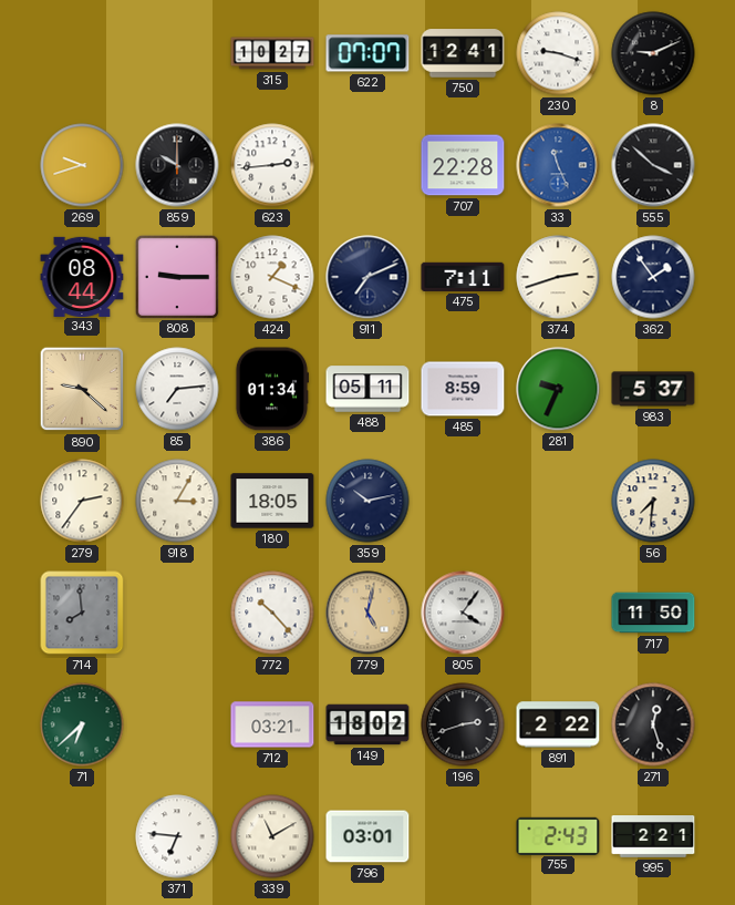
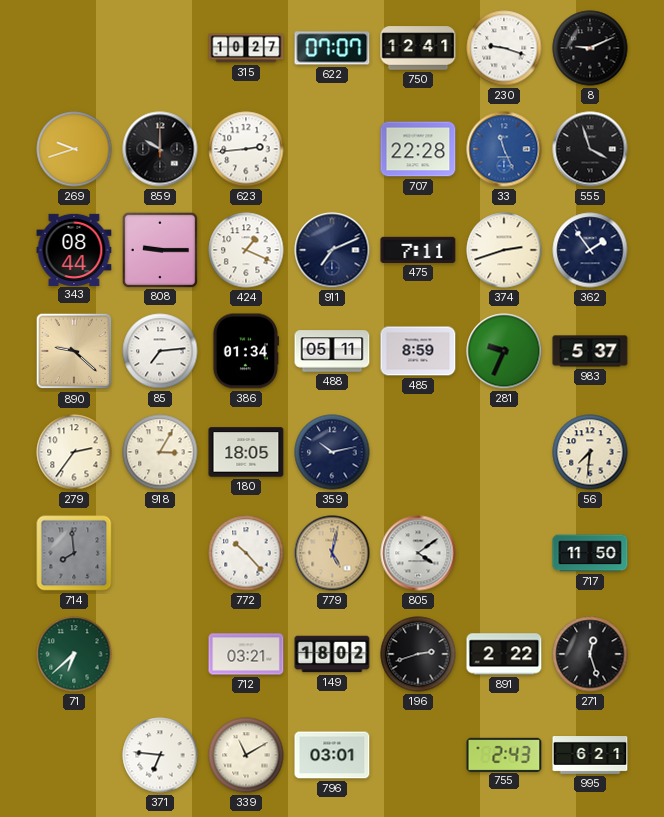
555: 3:52 -> 3:57 (590, 149)
805: 4:06 -> 4:09 (418, 553)
995: 2:21 -> 6:21 (590, 756)
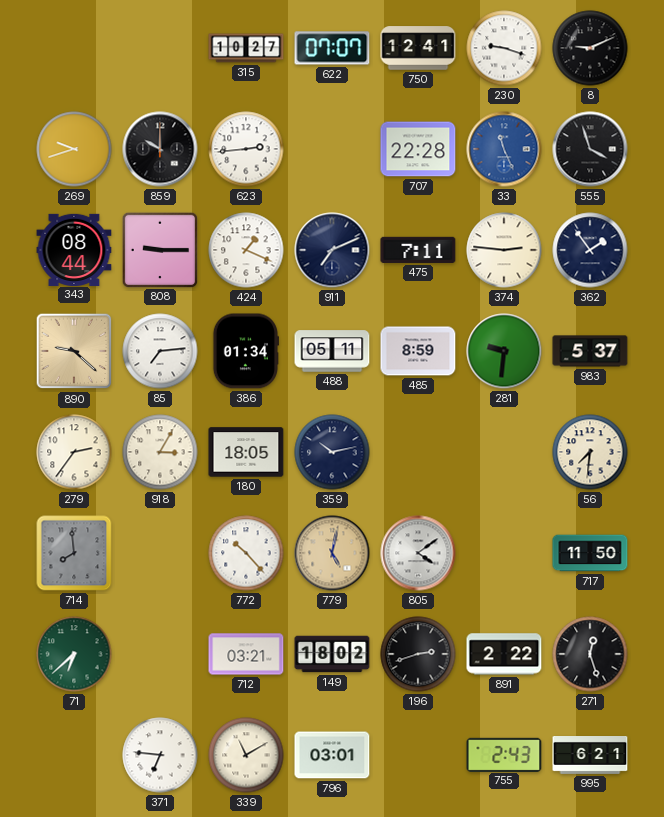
374: 2:42 -> 2:46 (504, 250)
281: 9:34 -> 9:31 (504, 351)
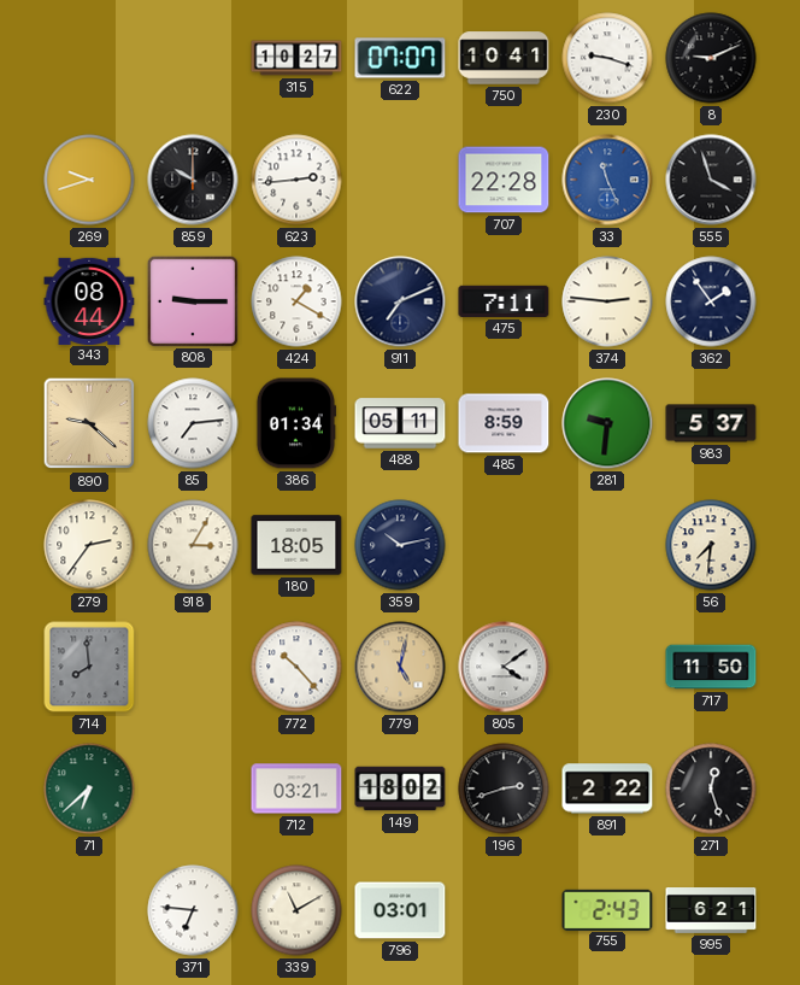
750: 12:41 -> 10:41 (504, 58)
424: 1:19 -> 1:20 (296, 301)
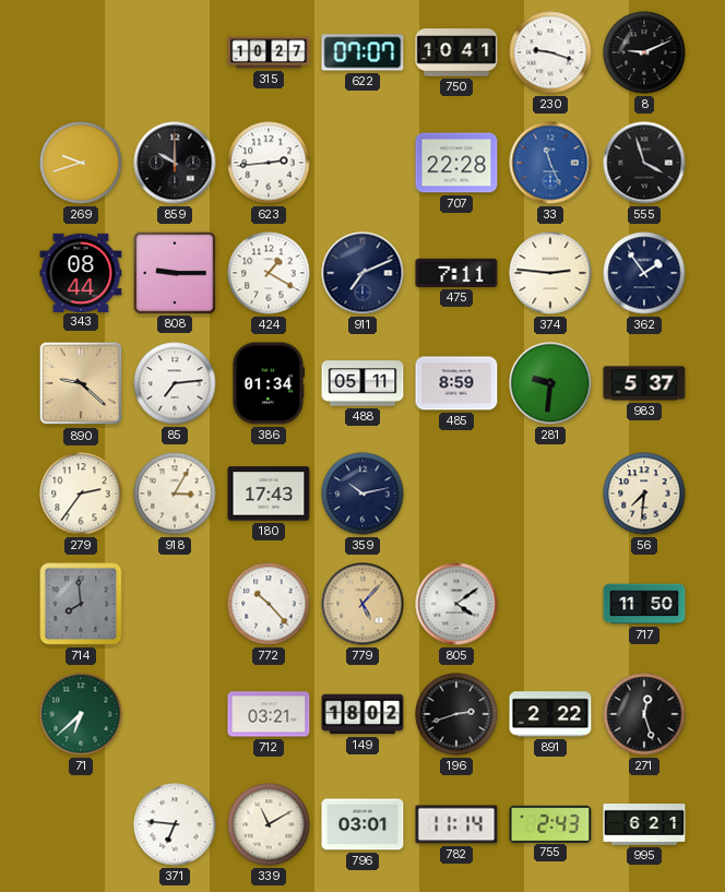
180: 18:05 -> 17:43 (269, 493)
779: 5:02 -> 5:07 (362, 604)
782: none -> 11:14 (456, 824)
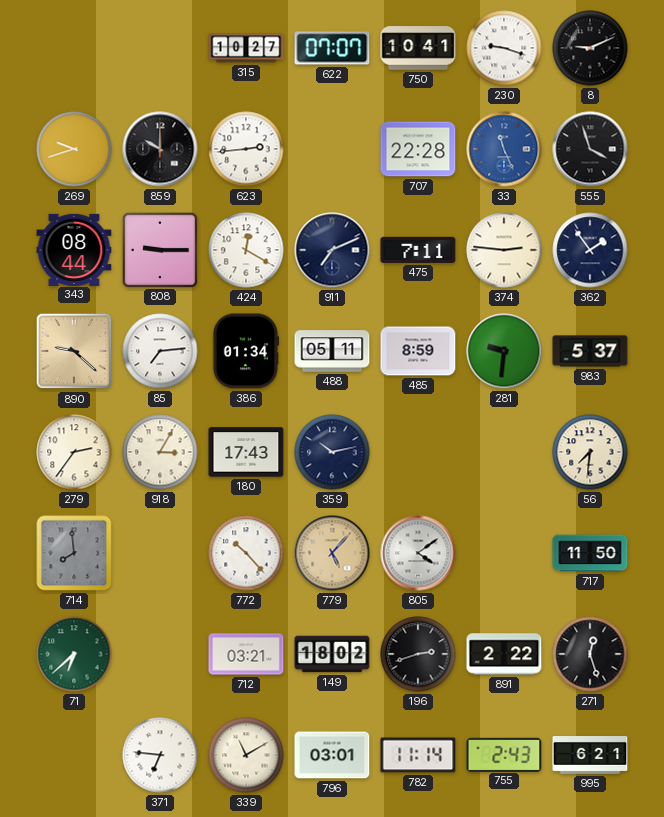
424: 1:20 -> 12:20 (246, 250)
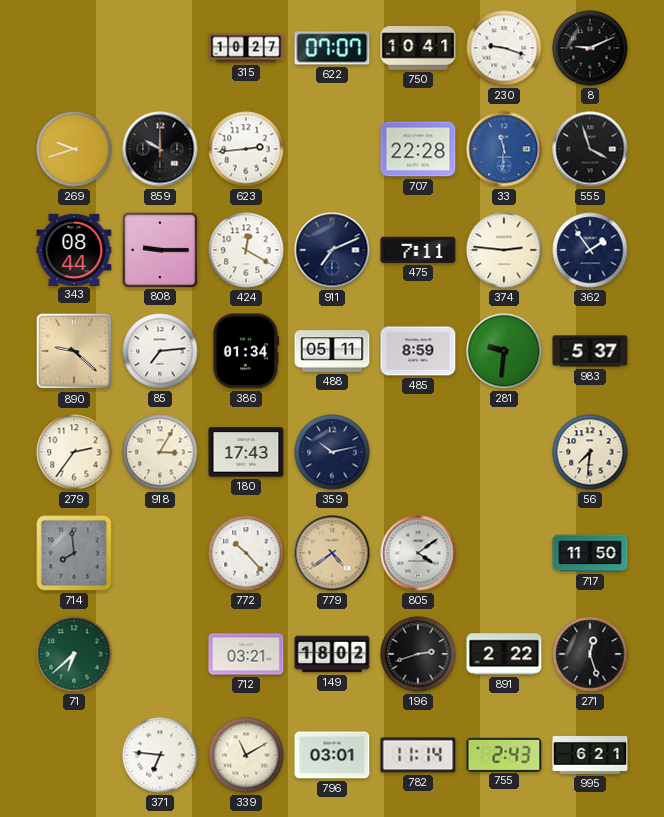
33: 11:26 -> 11:31 (504, 149)
779: 5:07 -> 4:39 (332, 553)
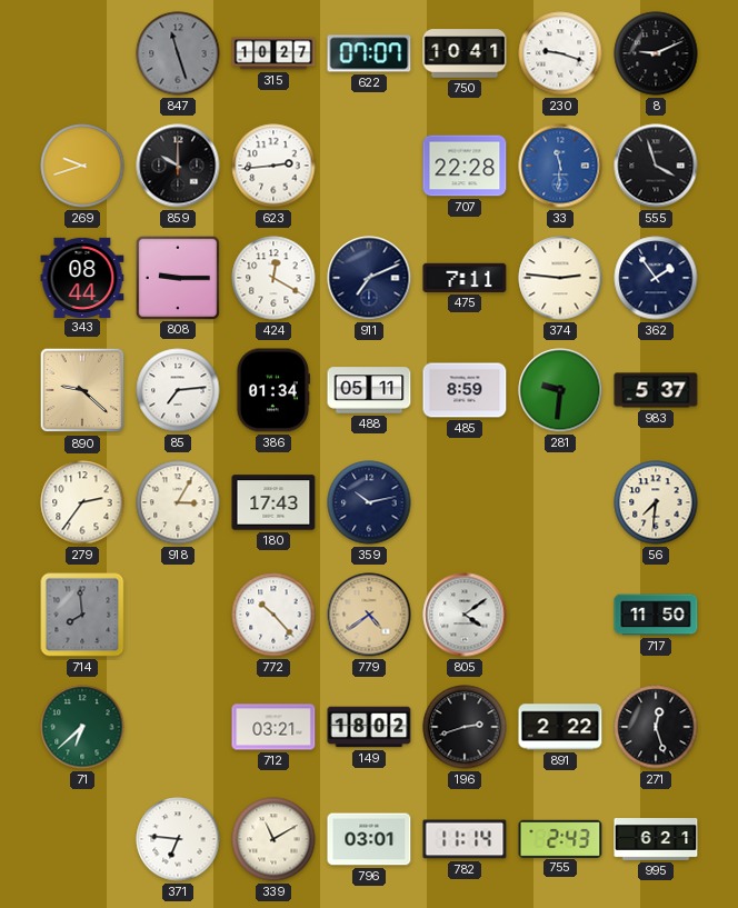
847: none -> 11:27 (178, 53)
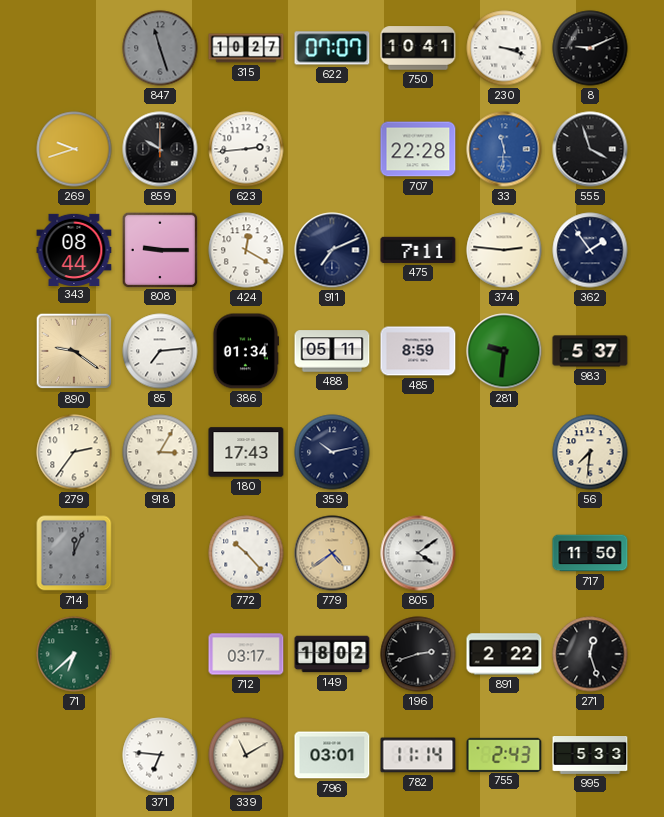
230: 9:18 -> 3:18 (504, 48)
890: 9:22 -> 9:21 (74, 351)
714: 7:59 -> 12:04 (74, 553)
712: 03:21 -> 03:17 (246, 654)
995: 6:21 -> 5:33 (590, 756)
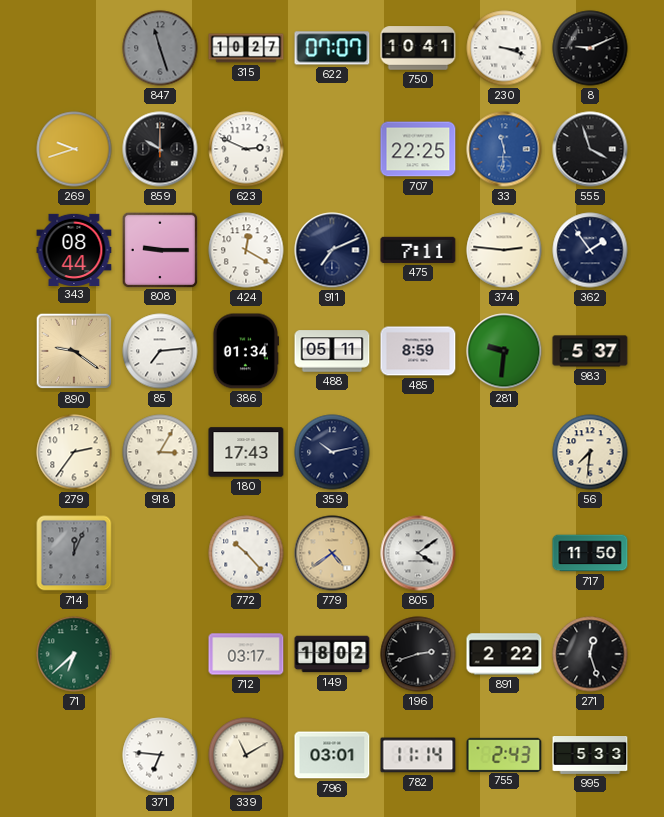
623: 2:44 -> 2:49 (246, 149)
707: 22:28 -> 22:25 (418, 149)
